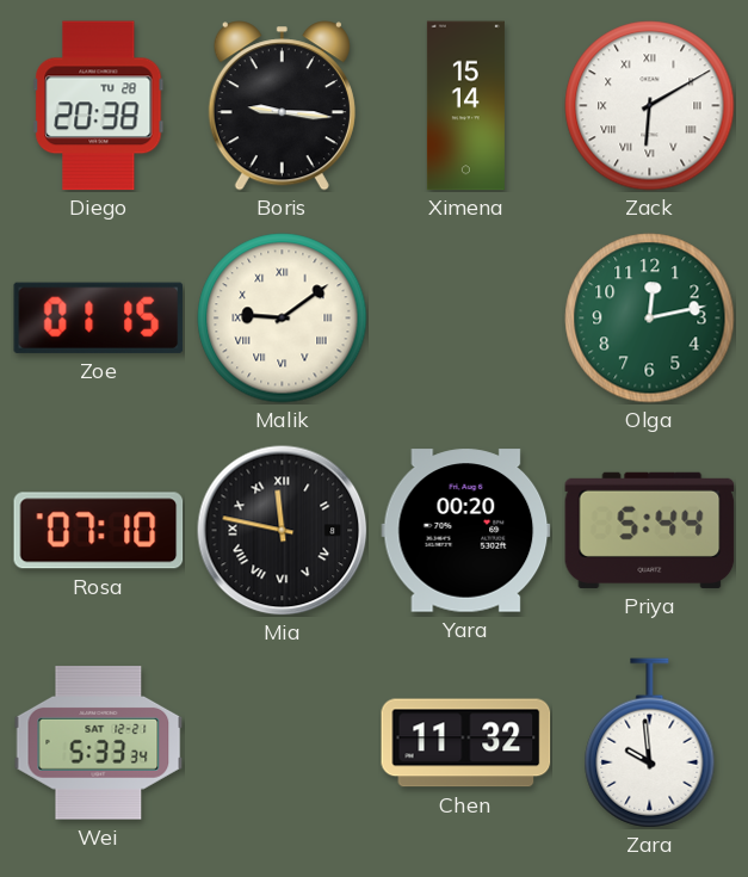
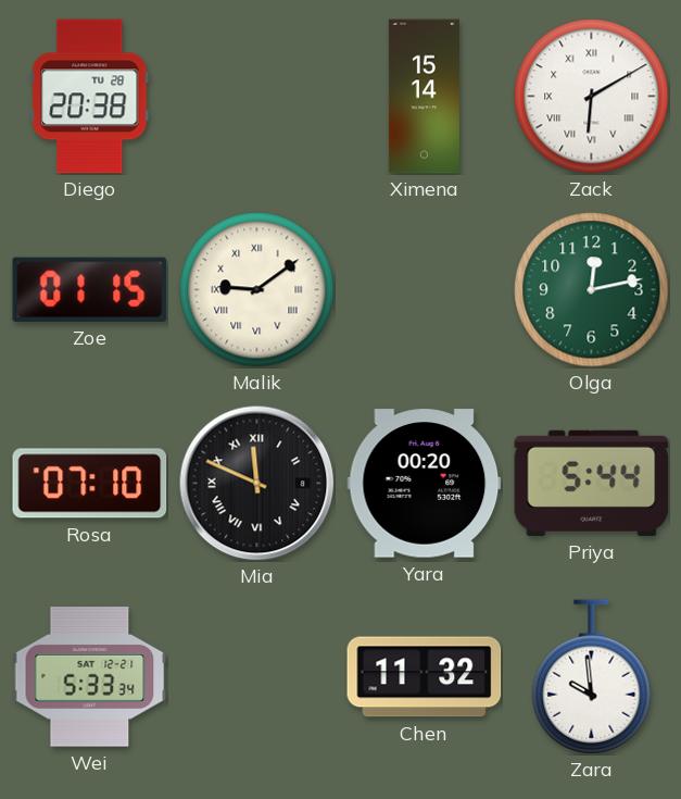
Boris: 9:16 -> none (282, 106)
Mia: 11:47 -> 11:49 (257, 484)
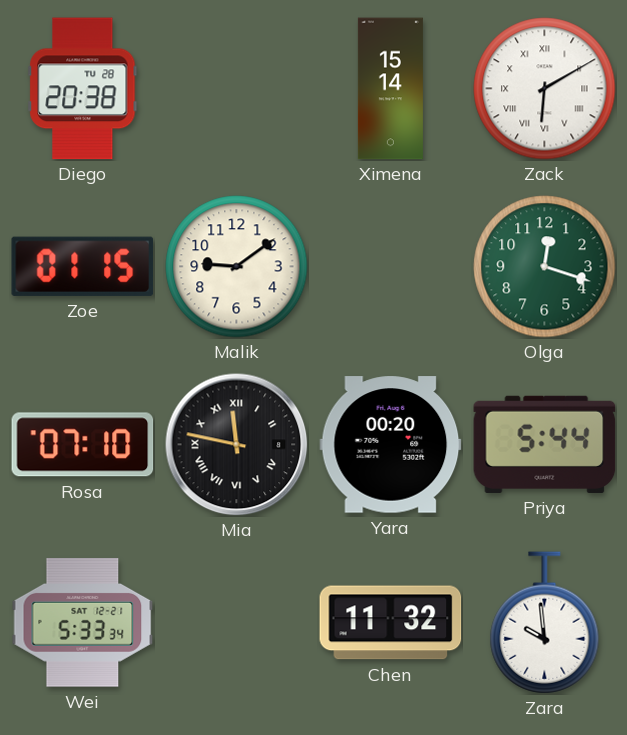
Malik numerals: Roman -> Arabic (237, 267)
Olga: 12:13 -> 12:18 (545, 267)
Mia: 11:49 -> 11:47 (237, 445)
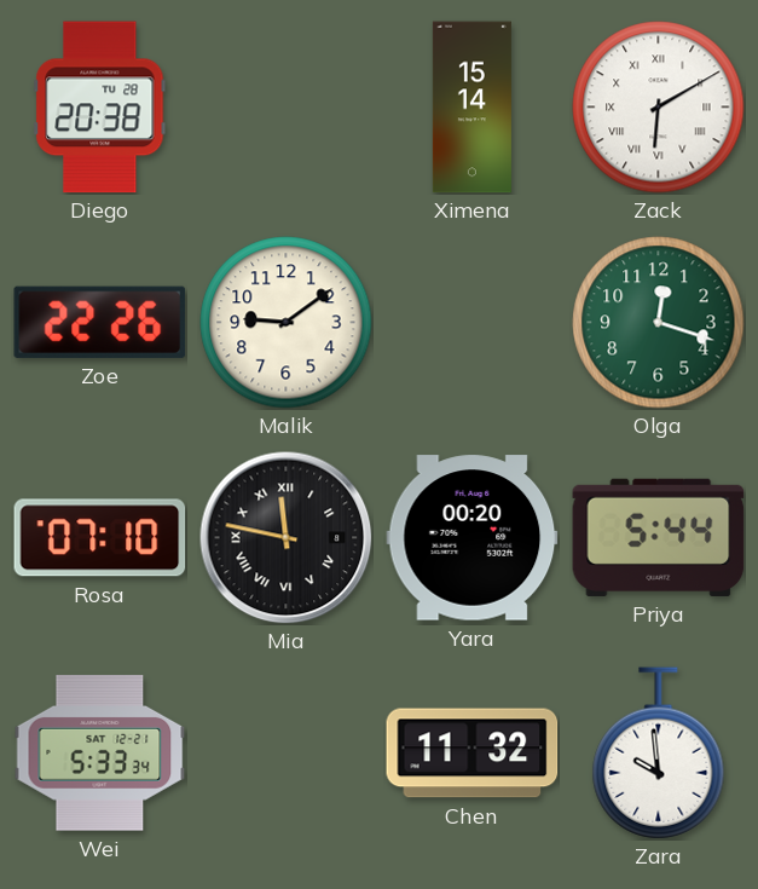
Zoe: 01:15 -> 22:26 (100, 322)
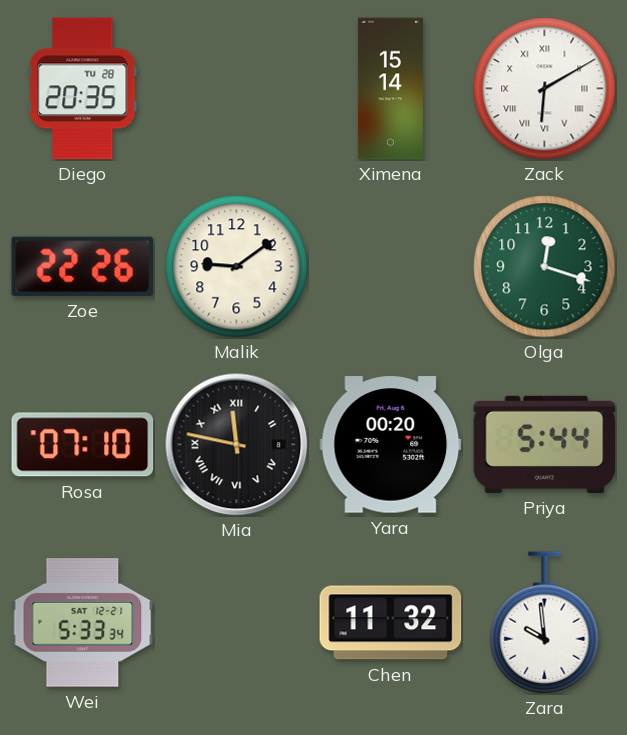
Diego: 20:38 -> 20:35 (83, 89)
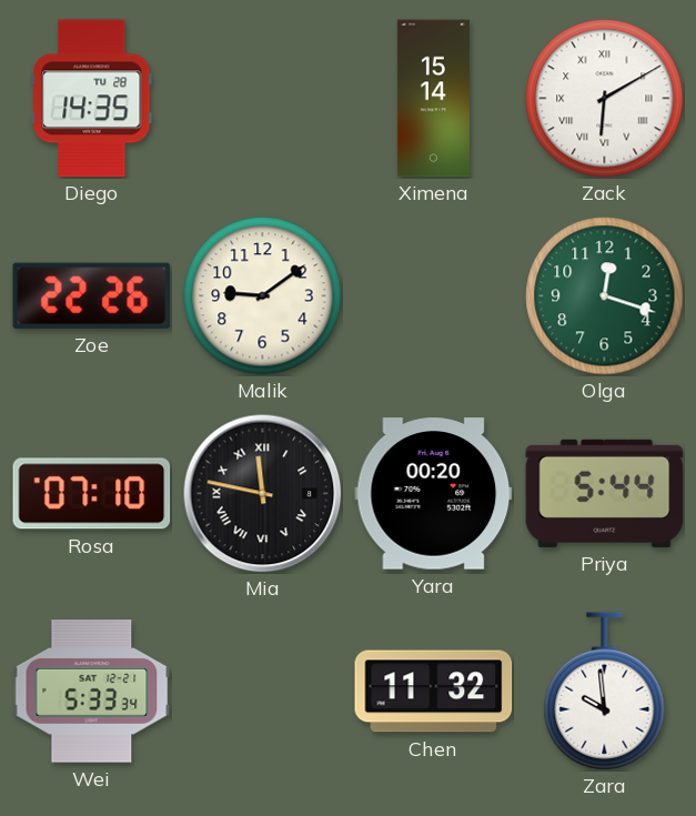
Diego: 20:35 -> 14:35 (92, 99)
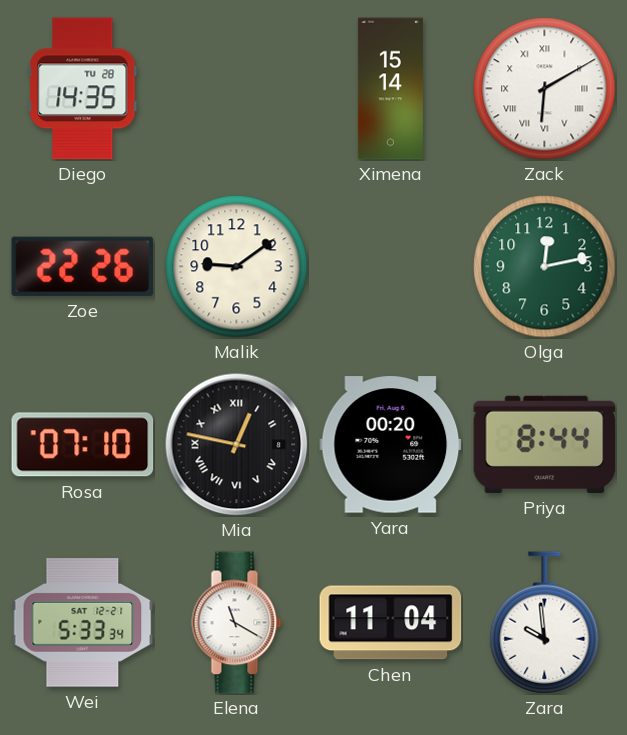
Olga: 12:18 -> 12:13 (545, 267)
Mia: 11:47 -> 12:47 (237, 445)
Priya: 5:44 -> 8:44 (545, 444)
Elena: none -> 11:20 (237, 623)
Chen: 11:32 -> 11:04 (391, 623)
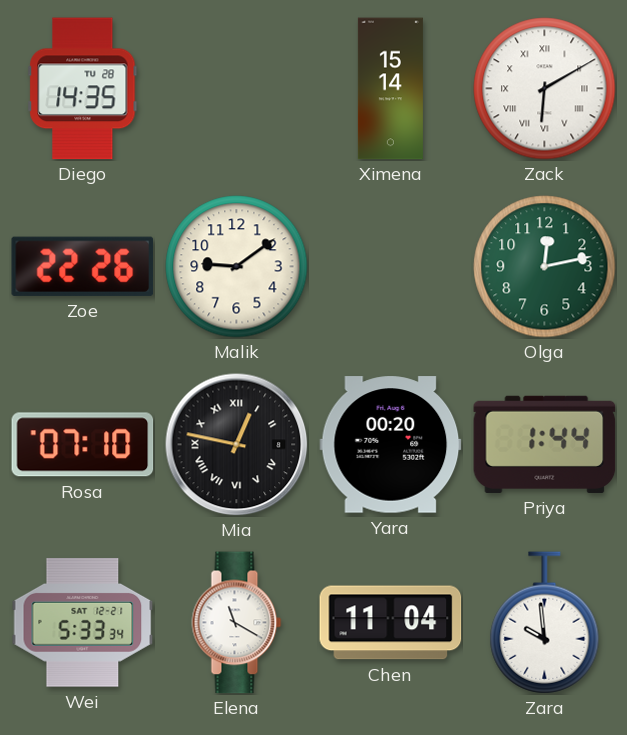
Priya: 8:44 -> 1:44 (545, 444)
